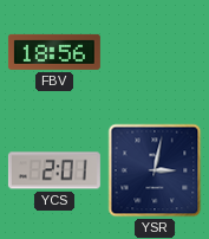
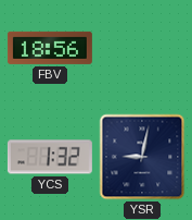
YCS: 2:01 -> 1:32 (50, 157)
YSR: 3:02 -> 9:02 (142, 157)
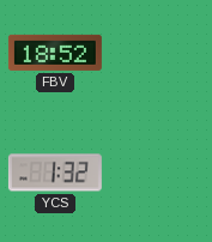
FBV: 18:56 -> 18:52 (55, 53)
YSR: 9:02 -> none (142, 157)
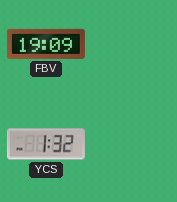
FBV: 18:52 -> 19:09 (46, 44)
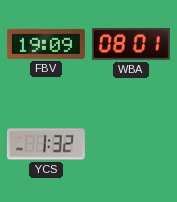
WBA: none -> 08:01 (131, 44)
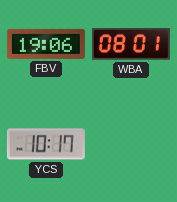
FBV: 19:09 -> 19:06 (46, 44)
YCS: 1:32 -> 10:17 (46, 144)
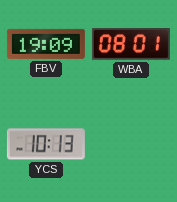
FBV: 19:06 -> 19:09 (46, 44)
YCS: 10:17 -> 10:13 (46, 144)
